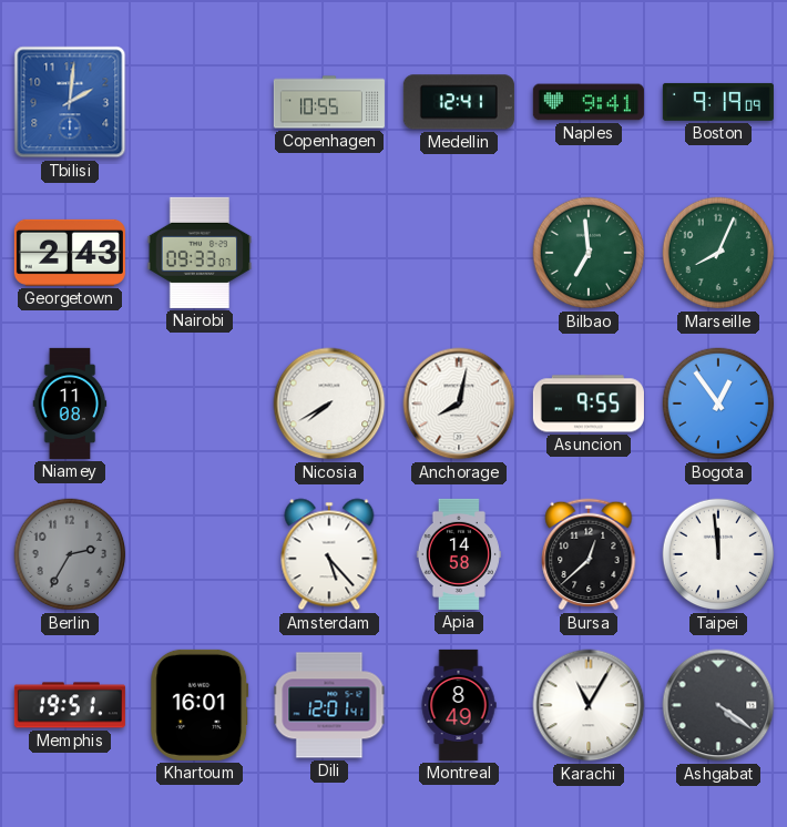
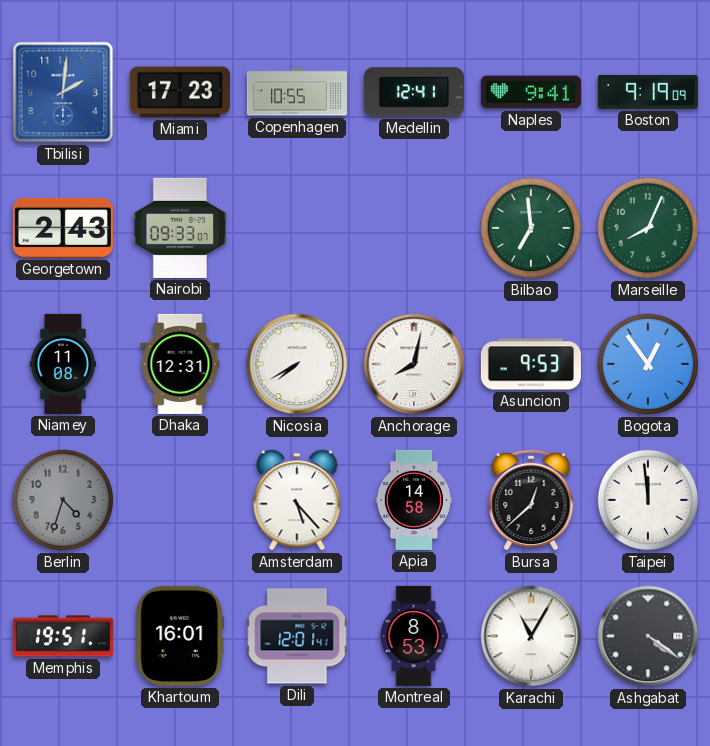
Miami: none -> 17:23 (180, 92)
Dhaka: none -> 12:31 (180, 364)
Asuncion: 9:55 -> 9:53 (531, 364)
Berlin: 2:35 -> 4:33 (63, 500)
Montreal: 8:49 -> 8:53 (414, 636)
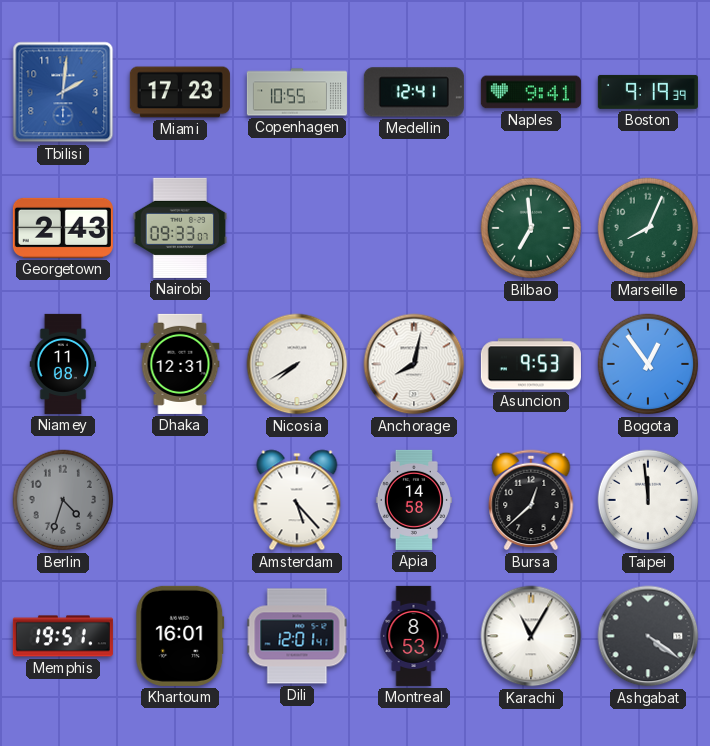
Boston: 9:19:09 -> 9:19:39 (648, 92)
